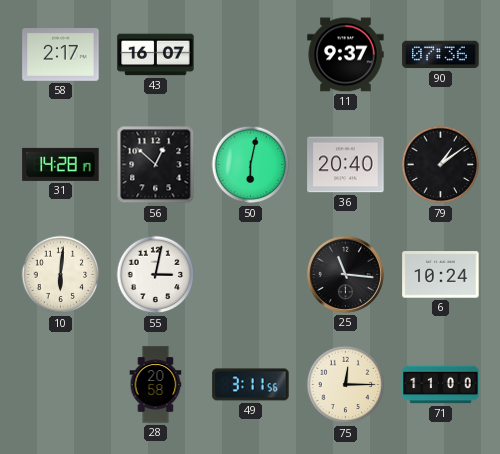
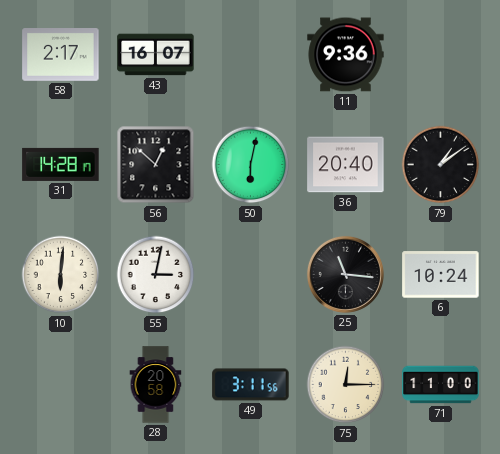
11: 9:37 -> 9:36 (346, 55)
90: 07:36 -> none (441, 55)
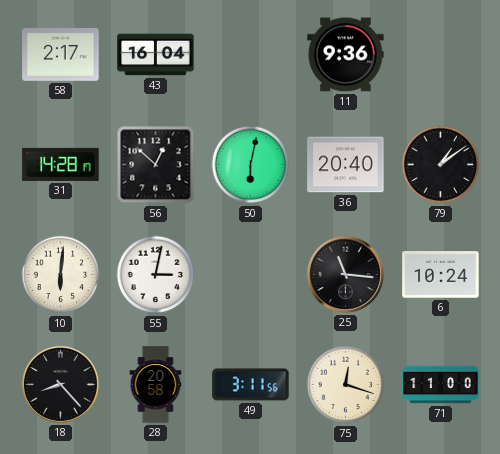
43: 16:07 -> 16:04 (156, 55)
18: none -> 8:23 (60, 384)
75: 12:15 -> 12:18 (346, 385)
